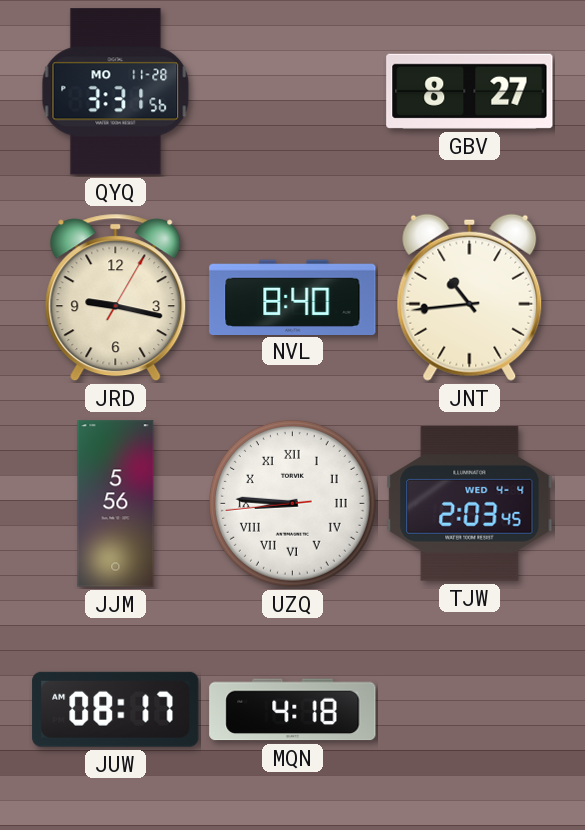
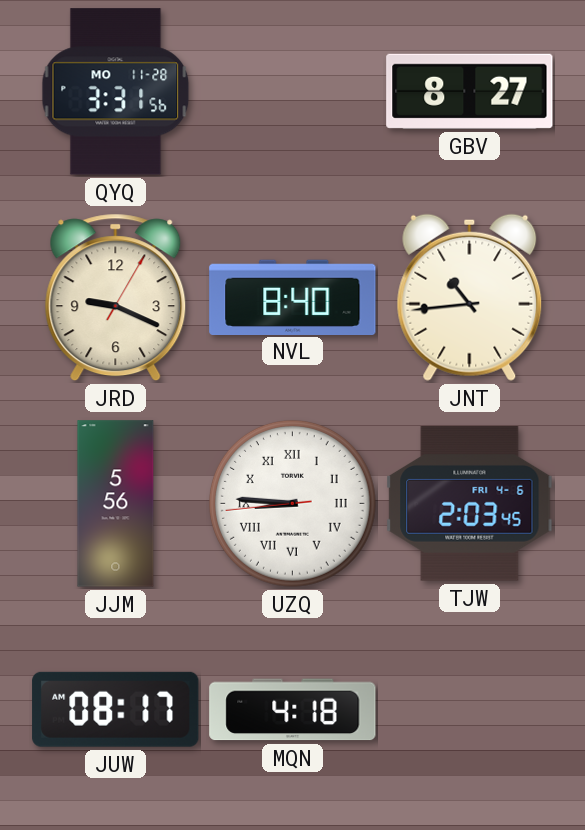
JRD: 9:17 -> 9:19 (116, 298)
TJW date: WED 4-4 -> FRI 4-6 (470, 504)
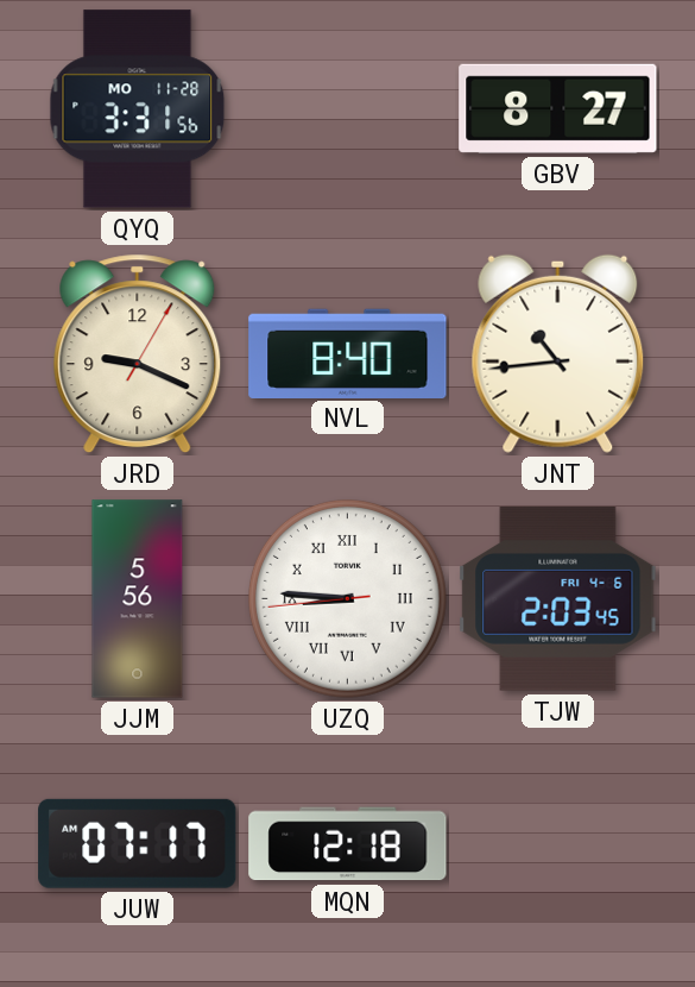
JUW: 08:17 -> 07:17 (138, 843)
MQN: 4:18 -> 12:18 (348, 844)
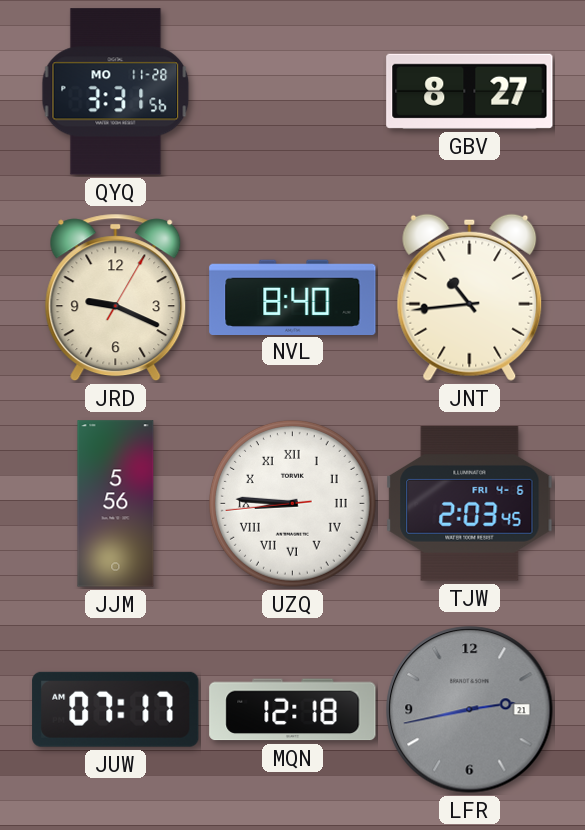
LFR: none -> 2:43 (470, 710)
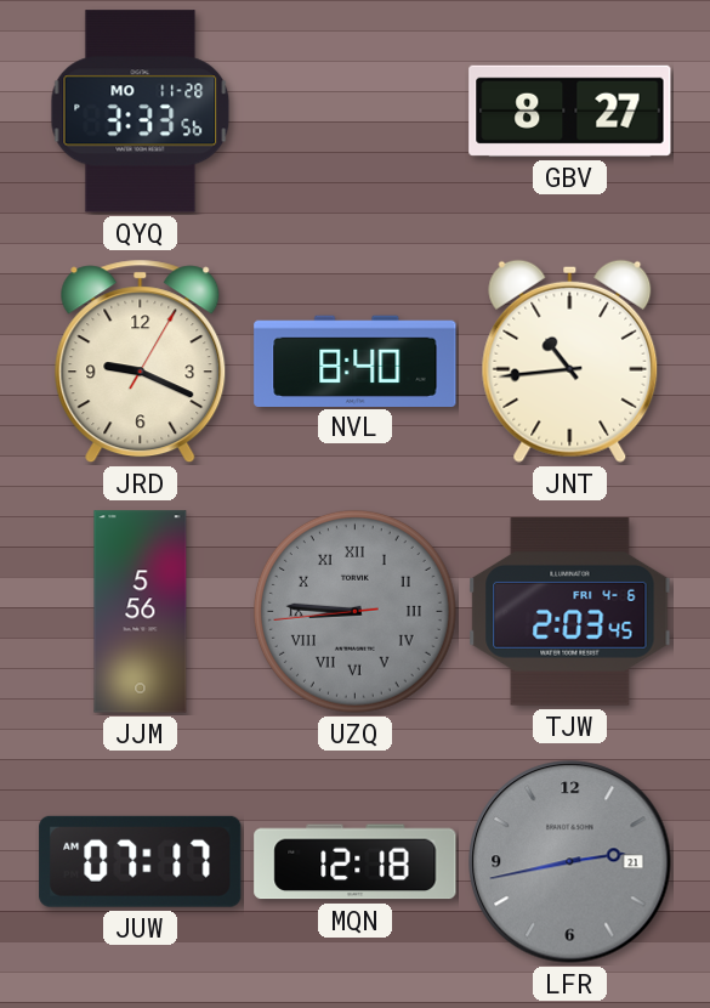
QYQ: 3:31 -> 3:33 (141, 112)
UZQ dial: white -> grey (354, 611)
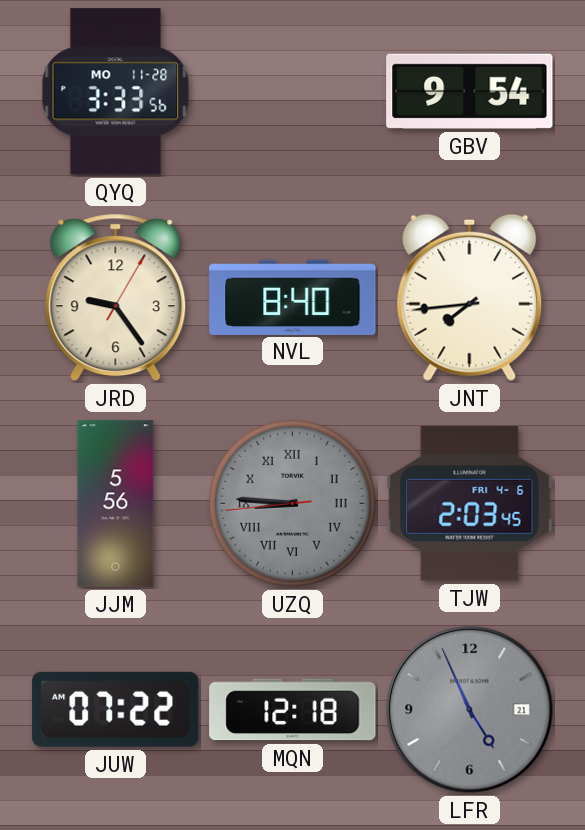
GBV: 8:27 -> 9:54 (470, 91)
JRD: 9:19 -> 9:24 (116, 298)
JNT: 10:44 -> 7:44 (470, 297)
JUW: 07:17 -> 07:22 (116, 709)
LFR: 2:43 -> 4:56 (470, 710)
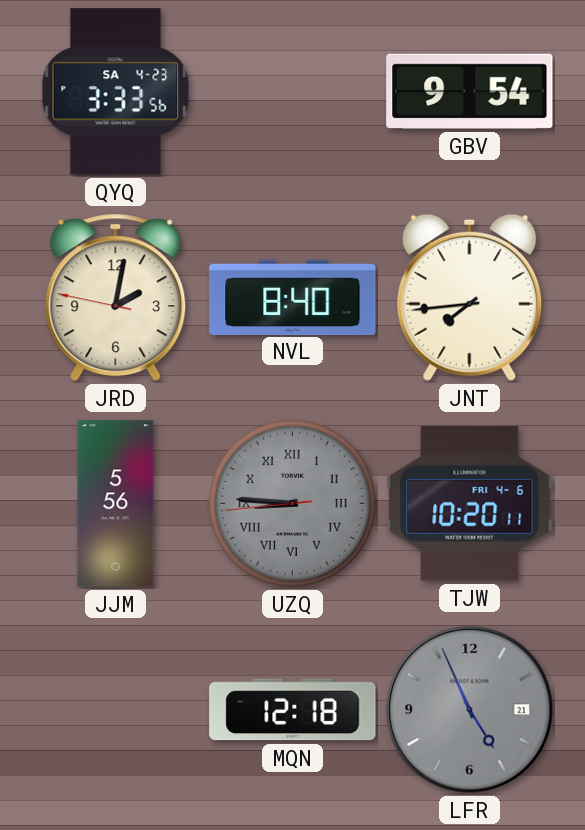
QYQ date: MO 11-28 -> SA 4-23 (116, 92)
JRD: 9:24 -> 2:01 (116, 298)
TJW: 2:03 -> 10:20 (470, 504)
JUW: 07:22 -> none (116, 709)
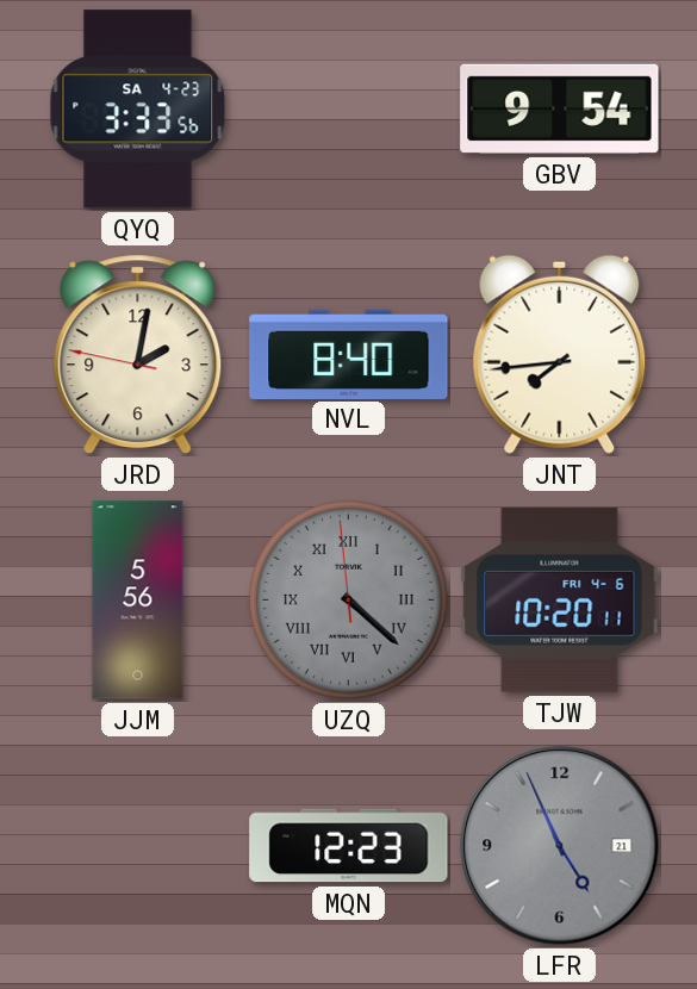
UZQ: 8:45 -> 4:21 (348, 599)
MQN: 12:18 -> 12:23 (349, 846)
